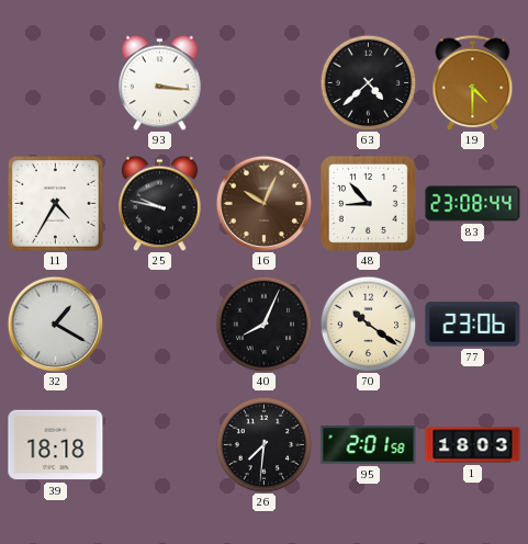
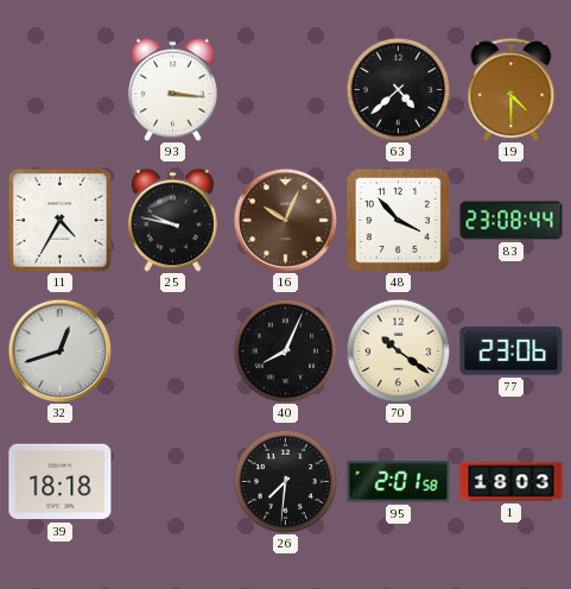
48: 8:53 -> 3:53 (398, 220)
32: 1:20 -> 12:42 (59, 350)
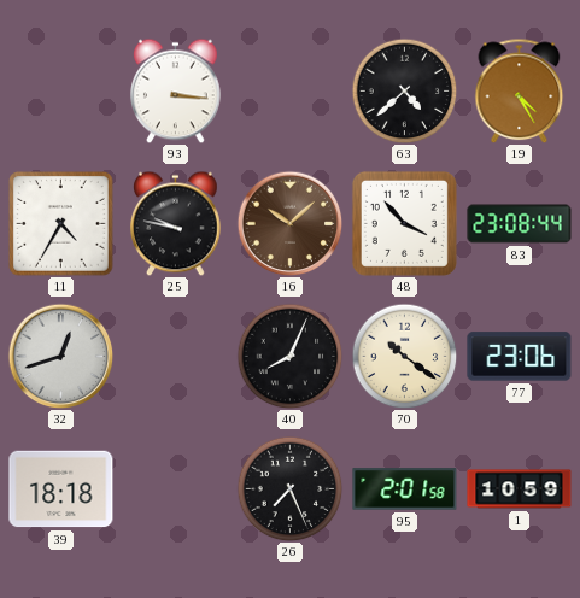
19: 4:30 -> 4:25 (520, 90)
16: 10:04 -> 10:08 (289, 223)
26: 7:31 -> 7:26 (289, 488)
1: 18:03 -> 10:59 (520, 489)
